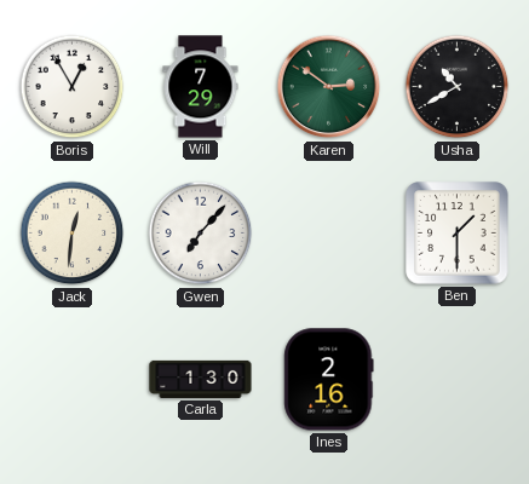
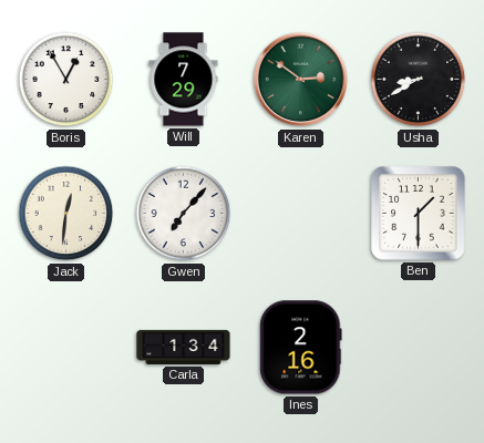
Usha: 10:40 -> 8:40 (419, 80)
Carla: 1:30 -> 1:34 (184, 347)
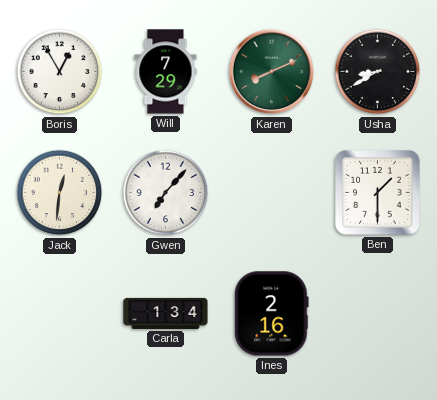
Karen: 2:51 -> 8:11 (272, 72)
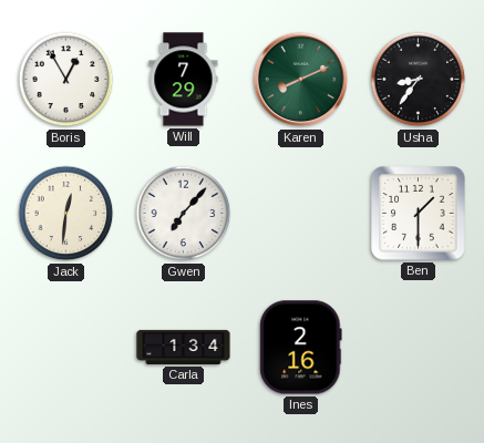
Usha: 8:40 -> 8:36 (419, 80)
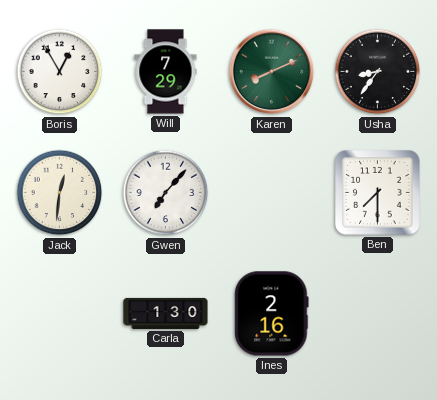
Ben: 1:30 -> 7:30 (378, 193)
Carla: 1:34 -> 1:30 (166, 313)
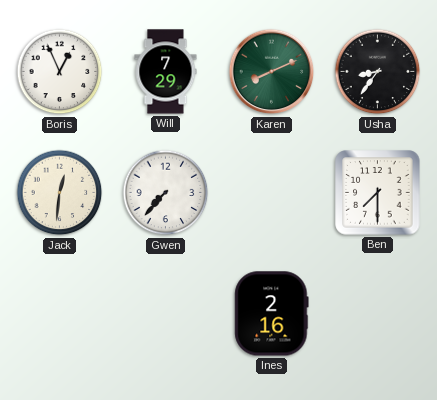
Boris: 12:55 -> 12:56 (60, 72)
Gwen: 7:07 -> 7:37 (166, 193)
Carla: 1:30 -> none (166, 313)
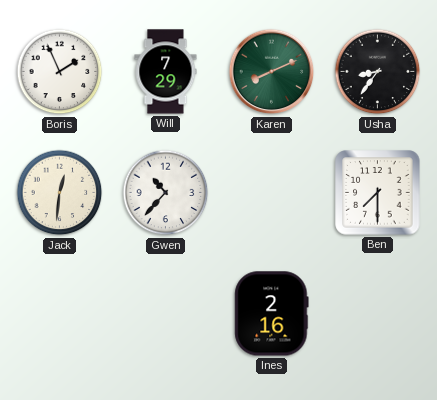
Boris: 12:56 -> 1:56 (60, 72)
Gwen: 7:37 -> 10:37 (166, 193)
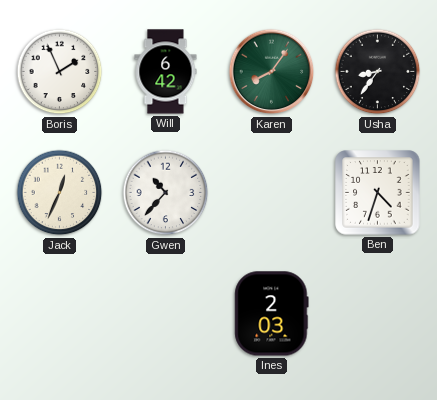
Will: 7:29 -> 6:42 (166, 72)
Karen: 8:11 -> 8:06 (272, 72)
Jack: 12:31 -> 12:34 (60, 193)
Ben: 7:30 -> 4:33 (378, 193)
Ines: 2:16 -> 2:03 (272, 314)
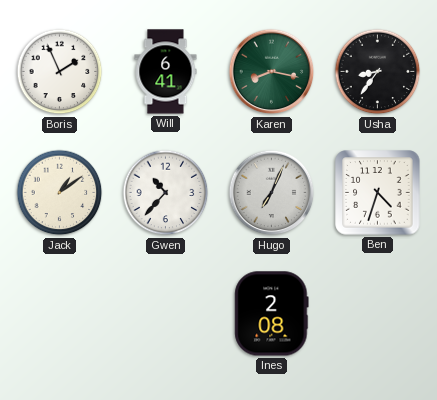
Will: 6:42 -> 6:41 (166, 72)
Karen: 8:06 -> 8:17 (272, 72)
Jack: 12:34 -> 1:09 (60, 193)
Hugo: none -> 7:04 (272, 193)
Ines: 2:03 -> 2:08 (272, 314)
